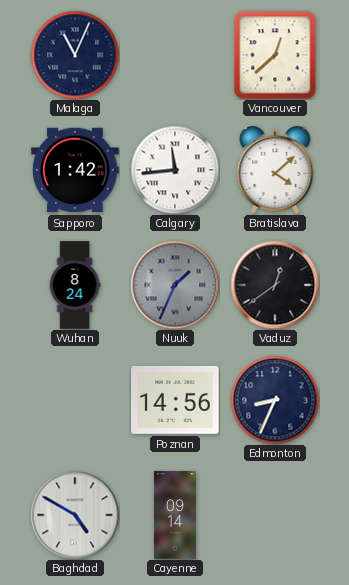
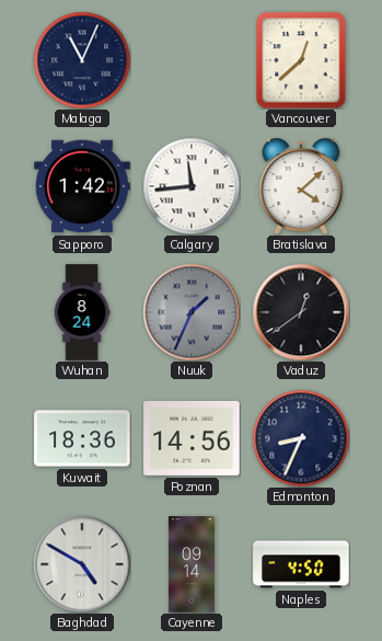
Kuwait: none -> 18:36 (82, 438)
Naples: none -> 4:50 (301, 564)
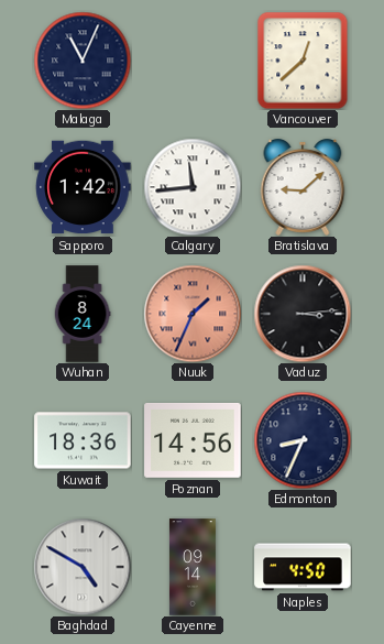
Bratislava: 4:08 -> 9:08 (303, 188)
Nuuk dial: grey -> salmon (193, 314)
Vaduz: 12:39 -> 3:14 (303, 314)
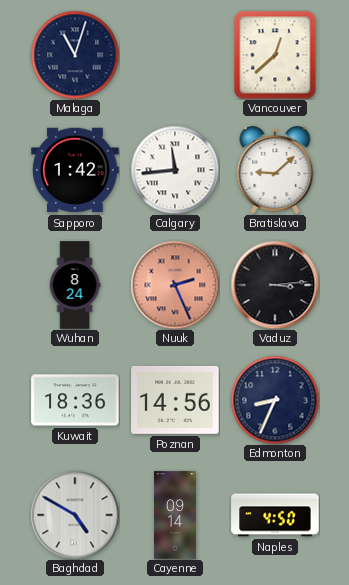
Malaga: 11:04 -> 11:03 (75, 55)
Nuuk: 1:34 -> 2:26 (175, 285)
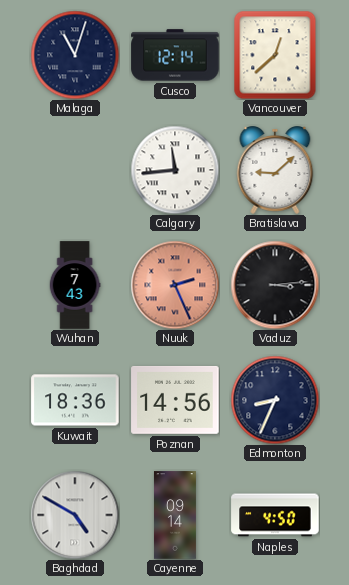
Cusco: none -> 12:14 (175, 55)
Sapporo: 1:42 -> none (75, 170)
Wuhan: 8:24 -> 7:43 (75, 285)
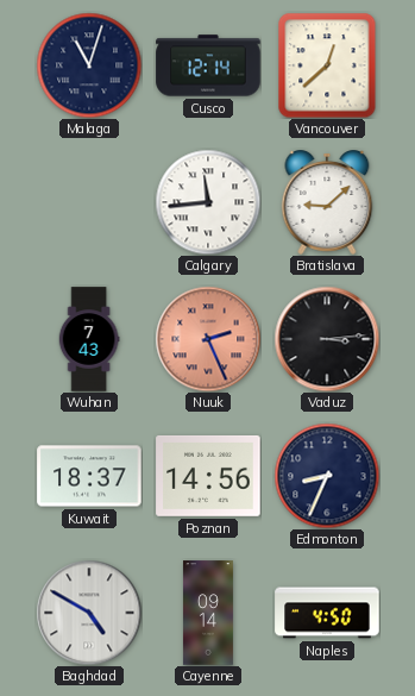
Kuwait: 18:36 -> 18:37 (89, 476)
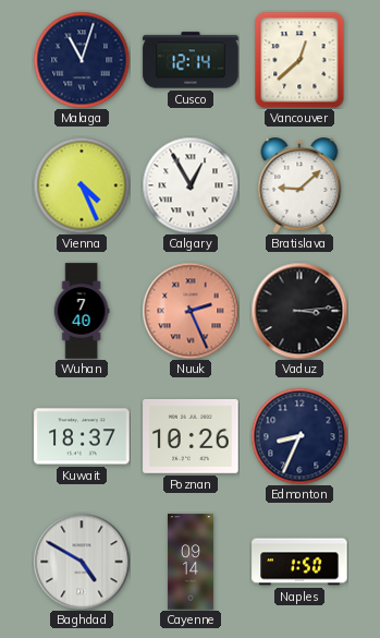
Vienna: none -> 4:26 (82, 185)
Calgary: 11:44 -> 12:55 (191, 185)
Wuhan: 7:43 -> 7:40 (82, 311)
Poznan: 14:56 -> 10:26 (191, 436)
Naples: 4:50 -> 1:50 (299, 562)
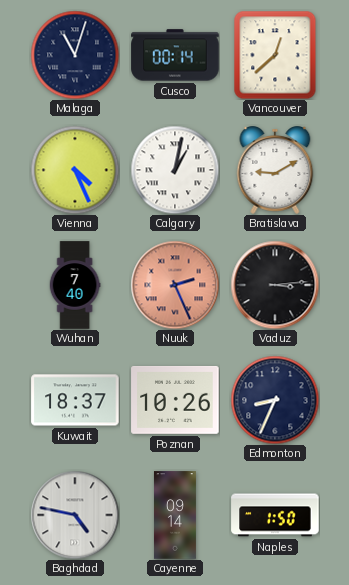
Cusco: 12:14 -> 00:14 (175, 55)
Calgary: 12:55 -> 1:02 (175, 170)
Bratislava: 9:08 -> 9:10 (275, 171)
Baghdad: 4:50 -> 4:47 (75, 515)
